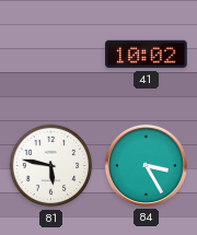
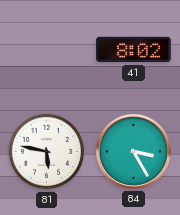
41: 10:02 -> 8:02 (134, 50)
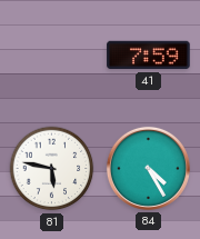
41: 8:02 -> 7:59 (149, 56)
84: 3:25 -> 4:25 (148, 168)
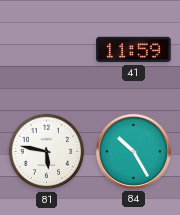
41: 7:59 -> 11:59 (134, 50)
84: 4:25 -> 10:25 (133, 151)
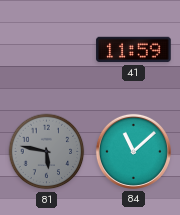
81 dial: white -> grey (47, 152)
84: 10:25 -> 11:08 (133, 151)
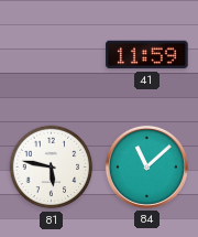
81 dial: grey -> white (52, 168)
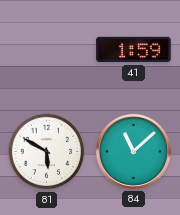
41: 11:59 -> 1:59 (134, 50)
81: 5:47 -> 5:50 (47, 152)
